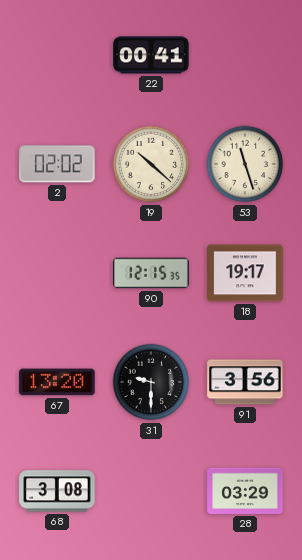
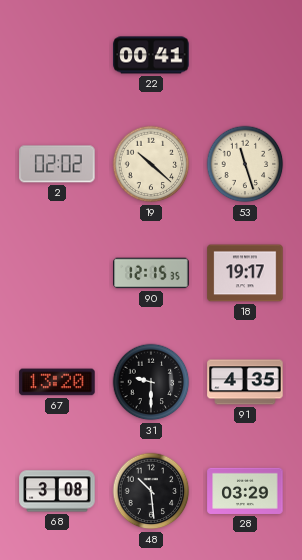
91: 3:56 -> 4:35 (245, 382)
48: none -> 10:29 (151, 491)
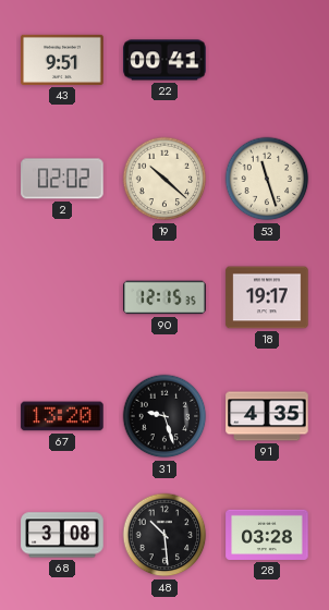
43: none -> 9:51 (62, 60)
31: 9:30 -> 9:27 (164, 416)
28: 03:29 -> 03:28 (267, 535)
